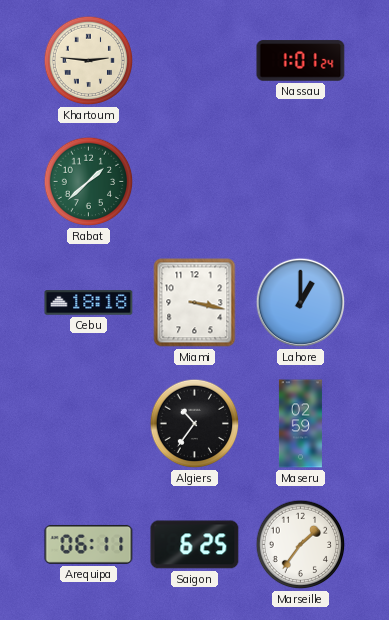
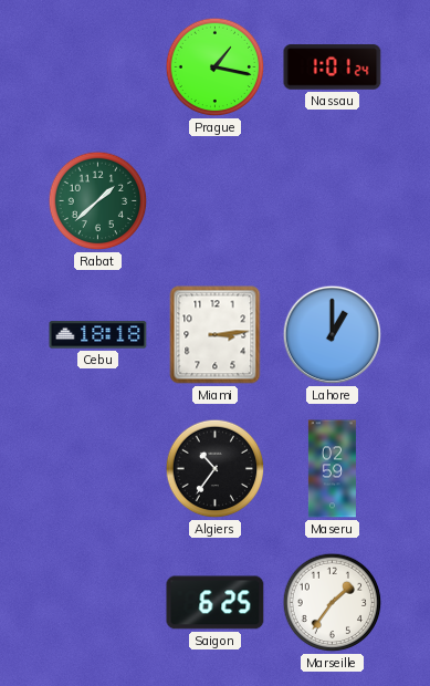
Khartoum: 2:46 -> none (89, 61)
Prague: none -> 1:17 (216, 67)
Miami: 3:17 -> 3:14 (216, 335)
Arequipa: 06:11 -> none (89, 544)
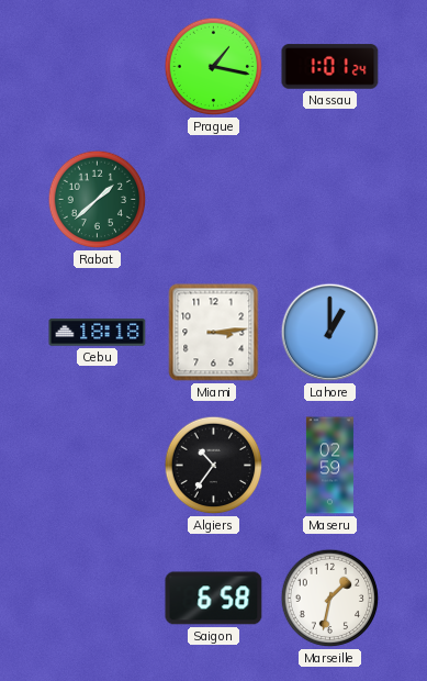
Saigon: 6:25 -> 6:58 (214, 599)
Marseille: 1:36 -> 1:32 (330, 599)
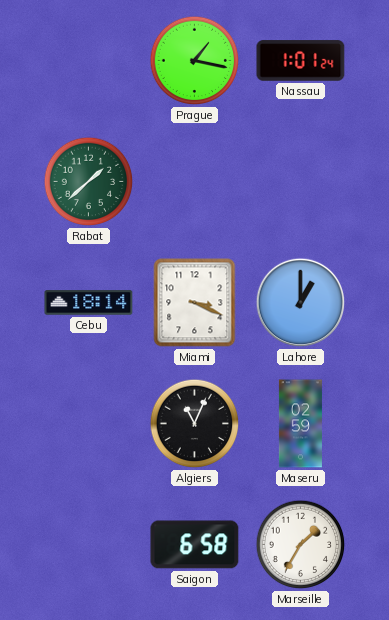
Cebu: 18:18 -> 18:14 (89, 303)
Miami: 3:14 -> 3:19 (195, 303)
Algiers: 10:36 -> 11:04 (195, 424)
Marseille: 1:32 -> 1:35 (301, 545)
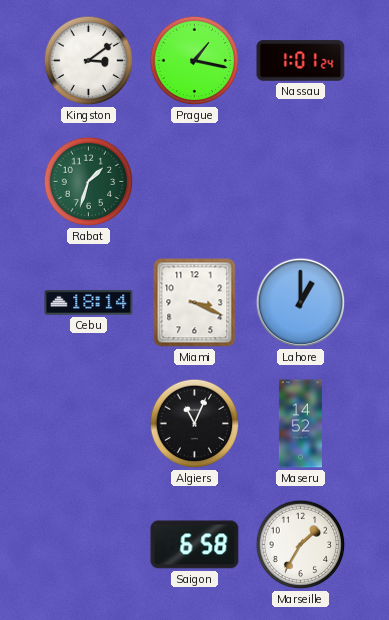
Kingston: none -> 3:09 (89, 61)
Rabat: 1:38 -> 1:33 (89, 182)
Maseru: 02:59 -> 14:52 (300, 424)
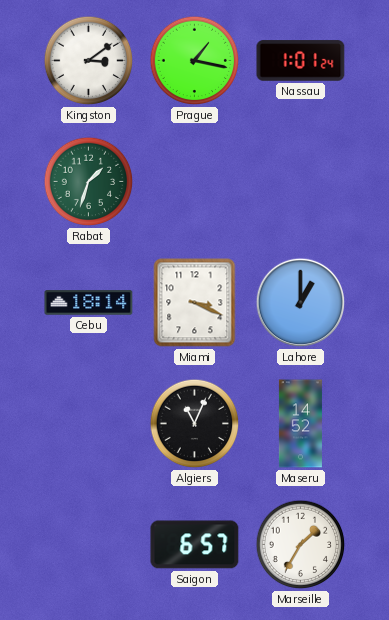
Saigon: 6:58 -> 6:57 (195, 545)
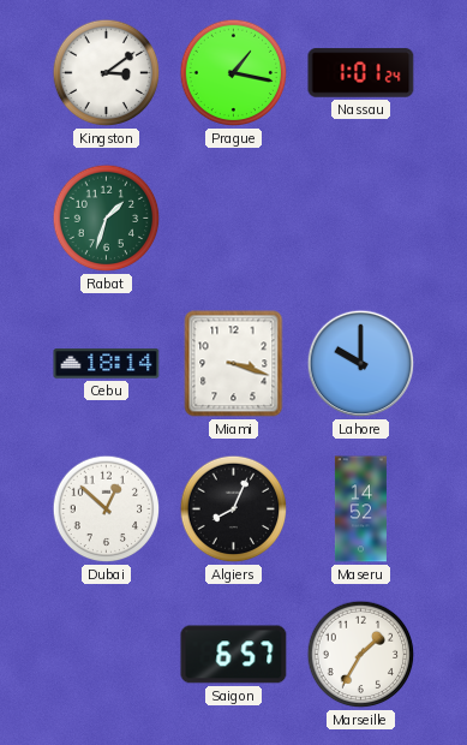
Miami: 3:19 -> 3:18 (234, 364)
Lahore: 1:00 -> 10:00 (361, 364)
Dubai: none -> 12:52 (107, 509)
Algiers: 11:04 -> 8:04 (234, 509)
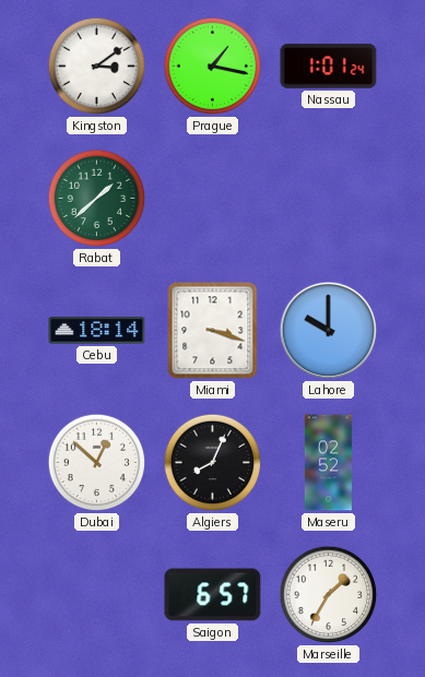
Rabat: 1:33 -> 1:38 (97, 199)
Maseru: 14:52 -> 02:52 (328, 463)
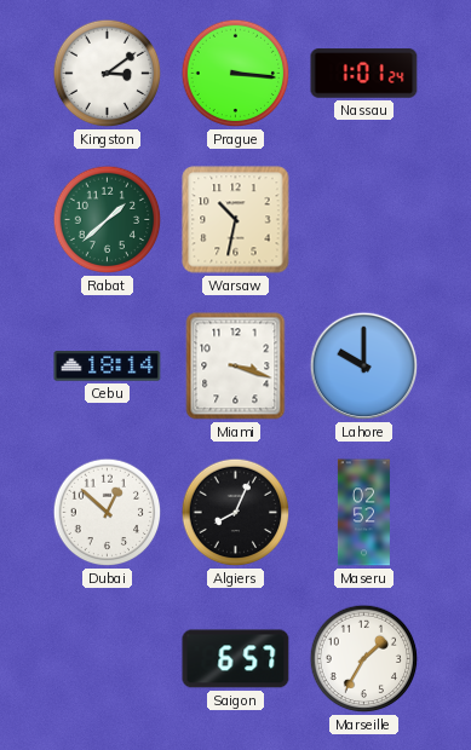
Prague: 1:17 -> 3:16 (236, 74)
Warsaw: none -> 10:32 (236, 220)
